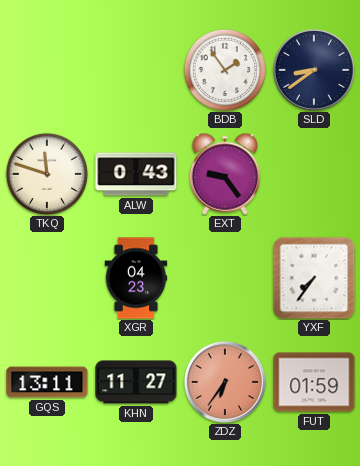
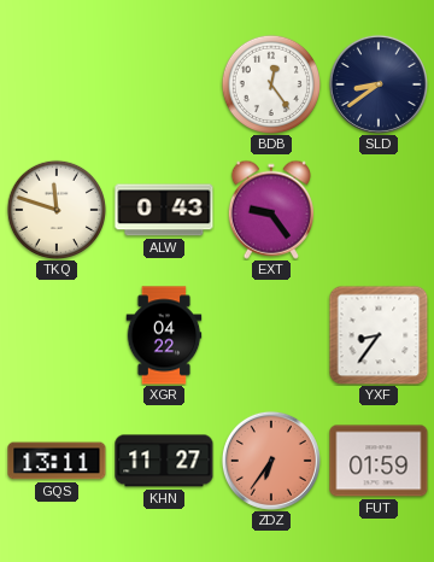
BDB: 1:54 -> 12:24 (270, 83)
XGR: 04:23 -> 04:22 (164, 335)
YXF: 7:36 -> 8:36 (379, 335)
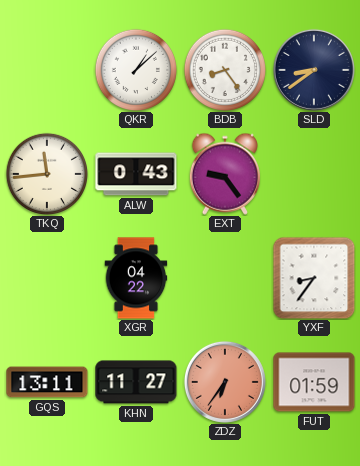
QKR: none -> 1:08 (135, 69)
BDB: 12:24 -> 8:24 (224, 69)
TKQ: 11:48 -> 11:44 (46, 173)
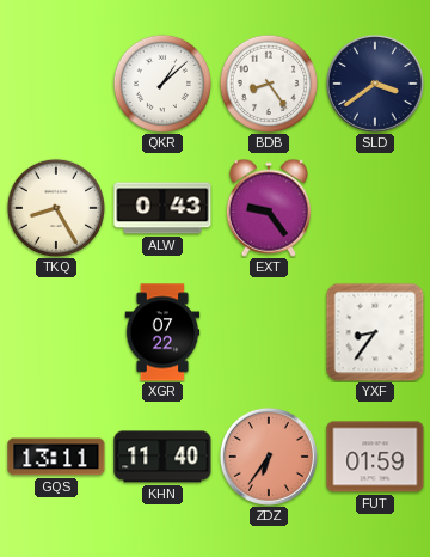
SLD: 8:39 -> 3:39 (375, 84)
TKQ: 11:44 -> 8:25 (55, 207)
XGR: 04:22 -> 07:22 (162, 332)
KHN: 11:27 -> 11:40 (162, 457)
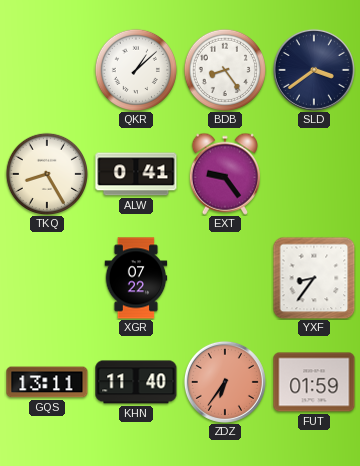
ALW: 0:43 -> 0:41 (136, 174)
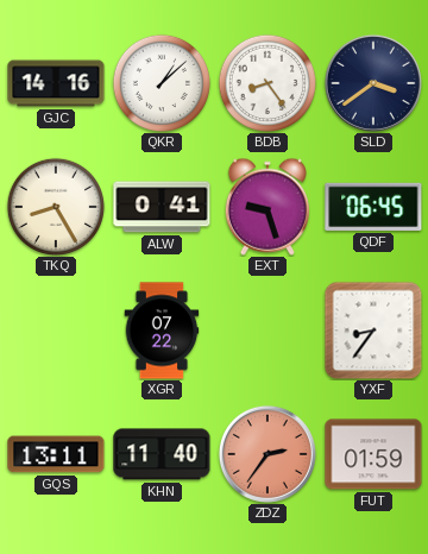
GJC: none -> 14:16 (56, 83)
EXT: 9:24 -> 9:27 (267, 207)
QDF: none -> 06:45 (373, 207)
ZDZ: 6:36 -> 2:36 (267, 454)
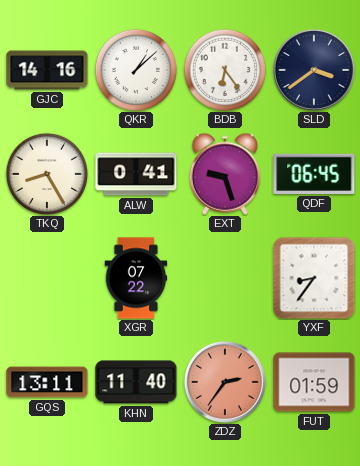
BDB: 8:24 -> 6:24 (224, 69)
